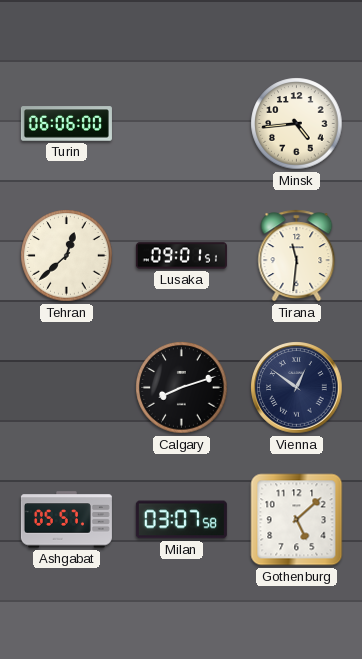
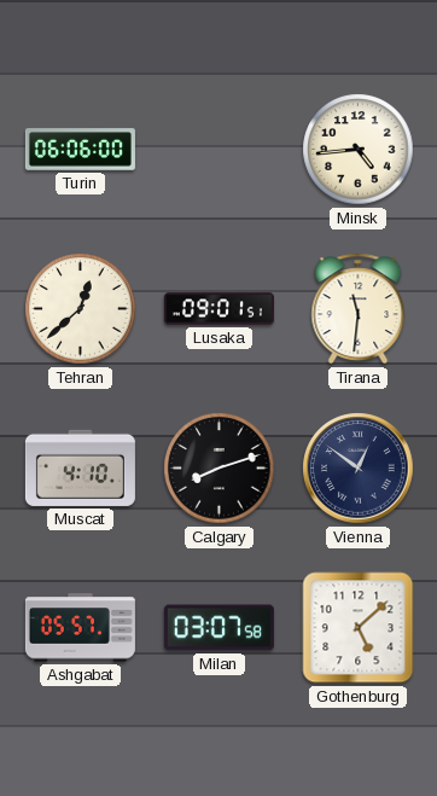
Muscat: none -> 4:10 (80, 467)
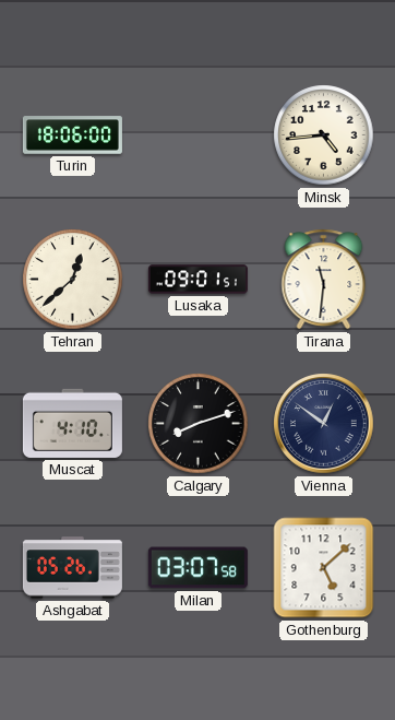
Turin: 06:06 -> 18:06 (72, 135)
Ashgabat: 05:57 -> 05:26 (72, 568)
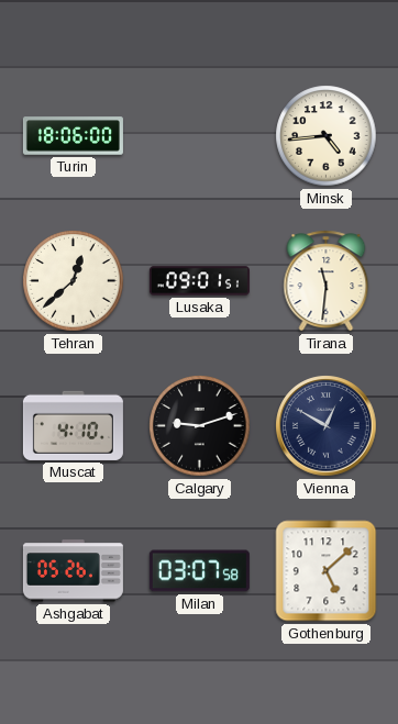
Calgary: 8:12 -> 9:12 (200, 426)
Vienna: 12:51 -> 12:50 (327, 426)
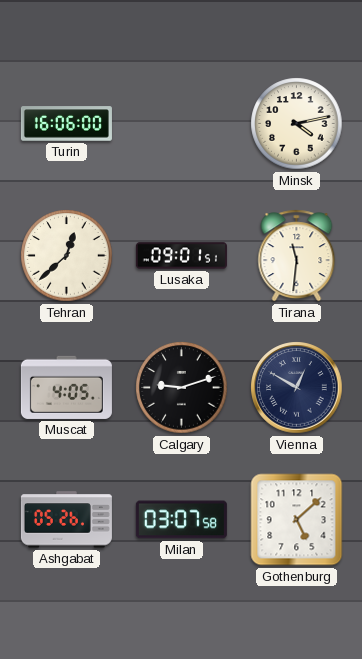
Turin: 18:06 -> 16:06 (66, 124)
Minsk: 4:44 -> 4:13 (297, 124)
Muscat: 4:10 -> 4:05 (66, 387)
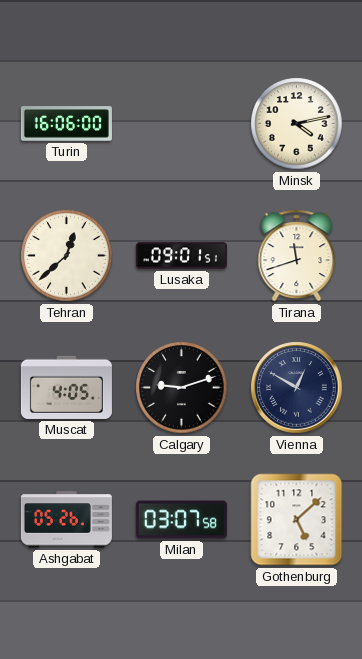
Tirana: 11:31 -> 11:42 (297, 256)
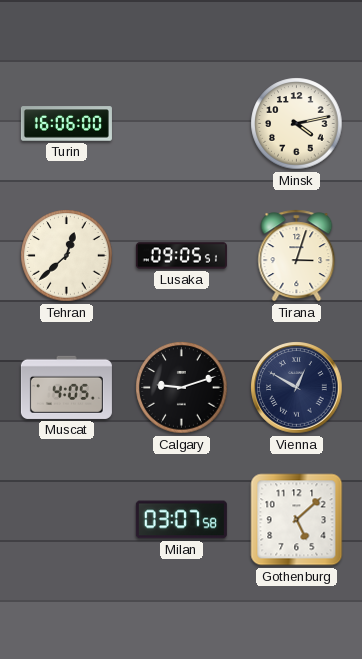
Lusaka: 09:01 -> 09:05 (181, 256)
Tirana: 11:42 -> 3:03 (297, 256)
Ashgabat: 05:26 -> none (66, 520)
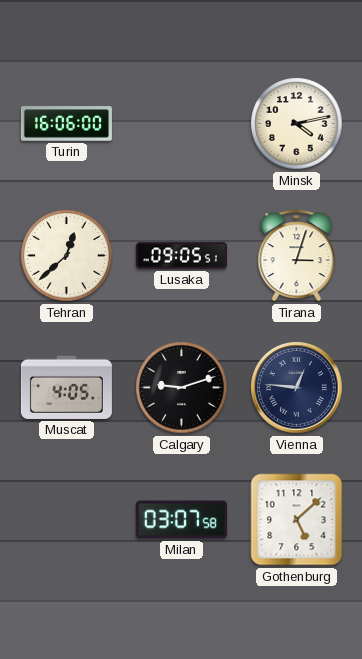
Vienna: 12:50 -> 12:46 (297, 388)
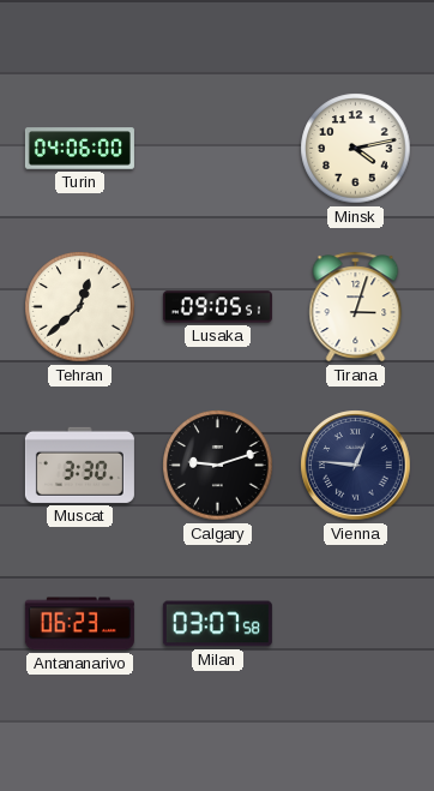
Turin: 16:06 -> 04:06 (79, 149)
Muscat: 4:05 -> 3:30 (79, 465)
Antananarivo: none -> 06:23 (79, 624)
Gothenburg: 5:08 -> none (297, 520)
